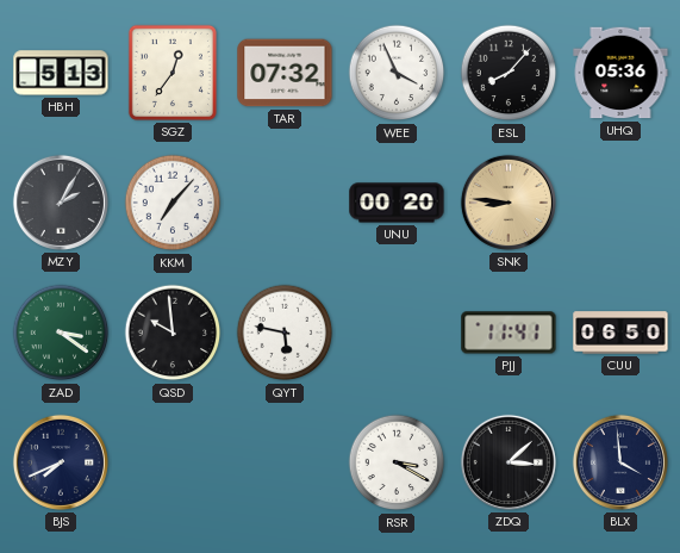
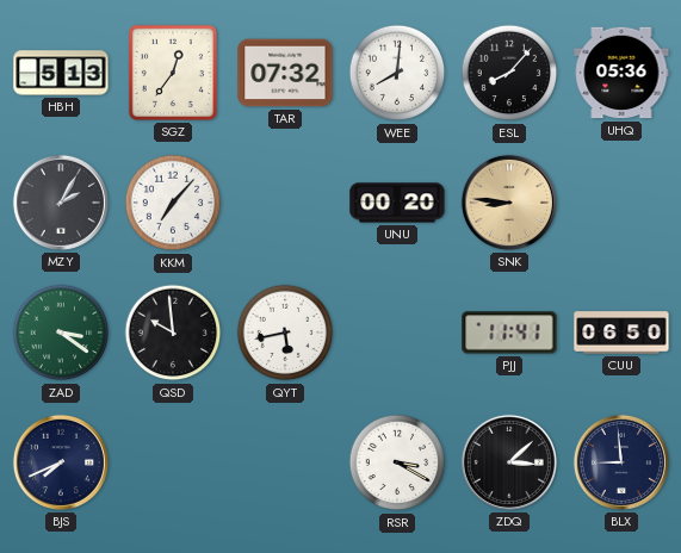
WEE: 3:56 -> 8:01 (397, 73)
QYT: 5:47 -> 5:43 (285, 333)
BLX: 3:59 -> 8:59 (621, 462)
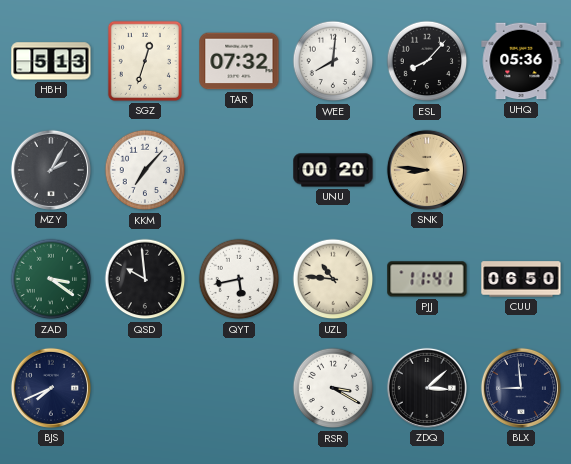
SGZ: 12:36 -> 12:33 (145, 61)
UZL: none -> 10:46 (333, 279)
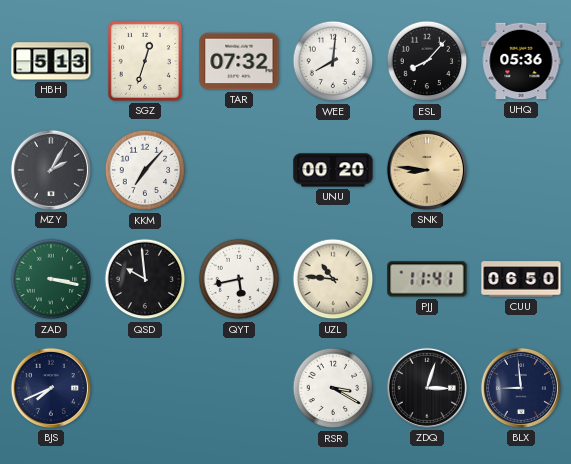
ZAD: 3:21 -> 3:17 (51, 279)
ZDQ: 3:08 -> 3:03 (427, 388)
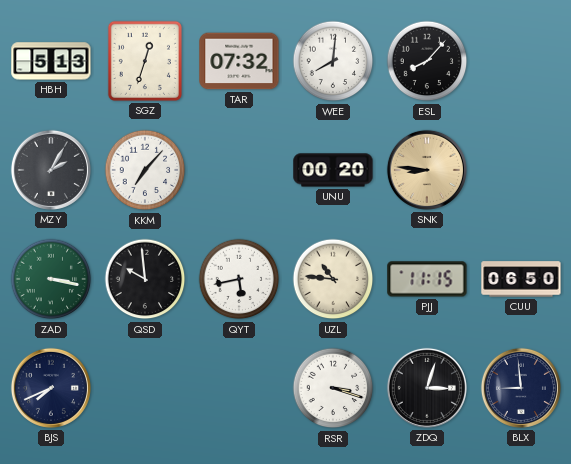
UHQ: 05:36 -> none (521, 61)
PJJ: 11:41 -> 11:15 (427, 279)
RSR: 3:20 -> 3:18 (333, 388)
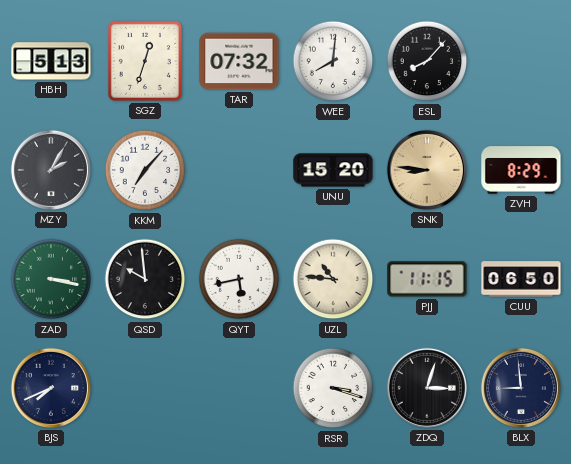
UNU: 00:20 -> 15:20 (333, 170)
ZVH: none -> 8:29 (521, 170)
